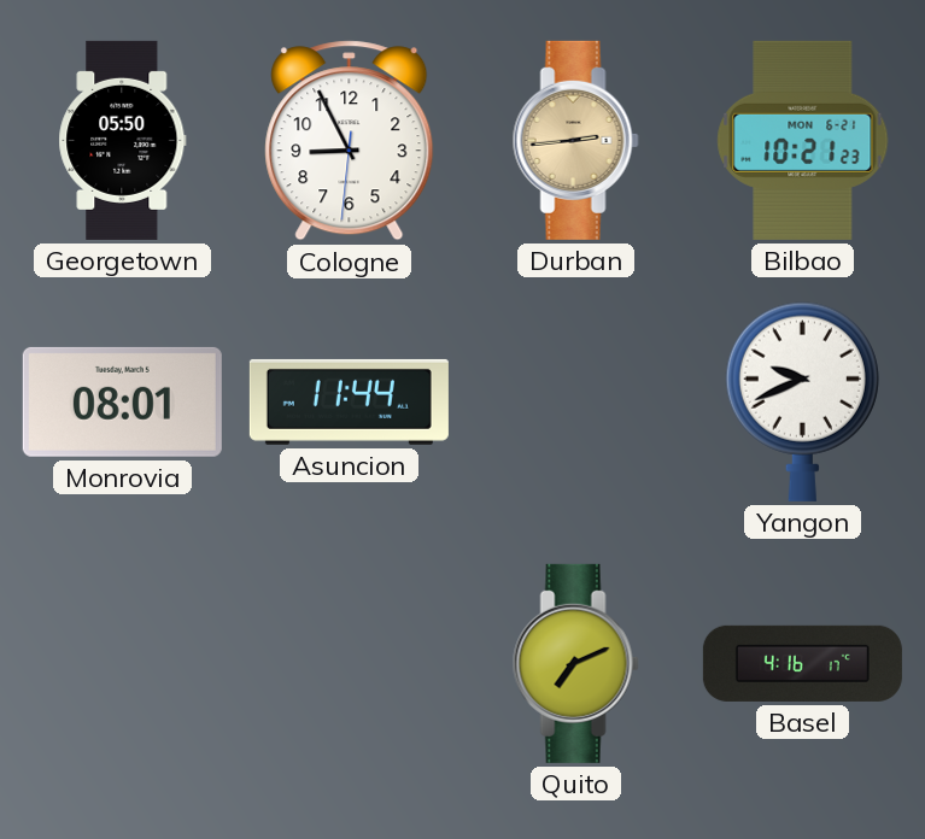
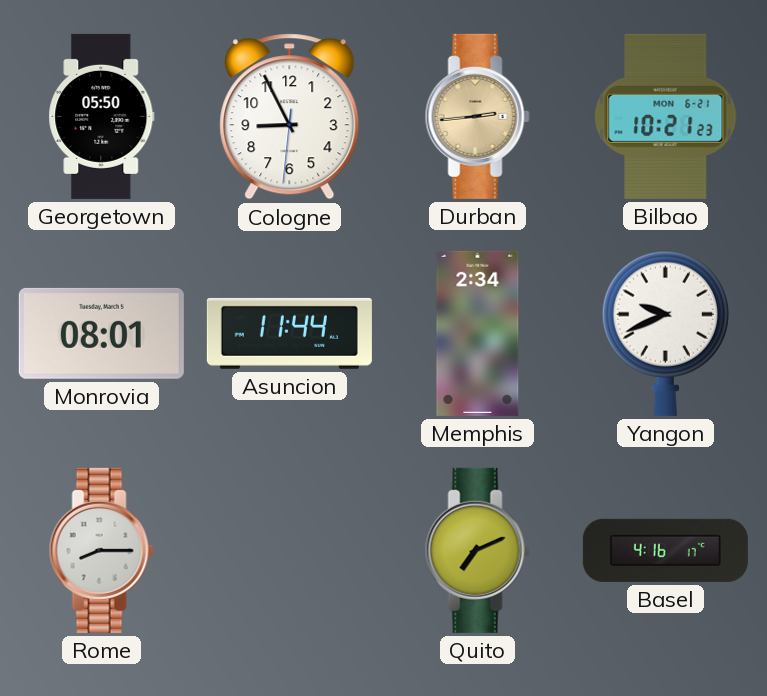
Memphis: none -> 2:34 (478, 333)
Rome: none -> 8:15 (101, 550)
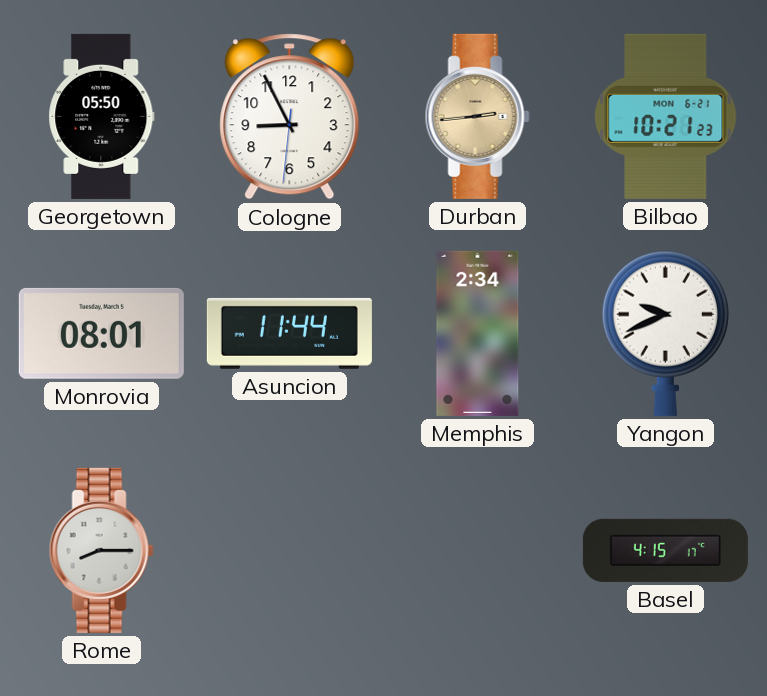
Quito: 7:11 -> none (477, 550)
Basel: 4:16 -> 4:15 (665, 550)
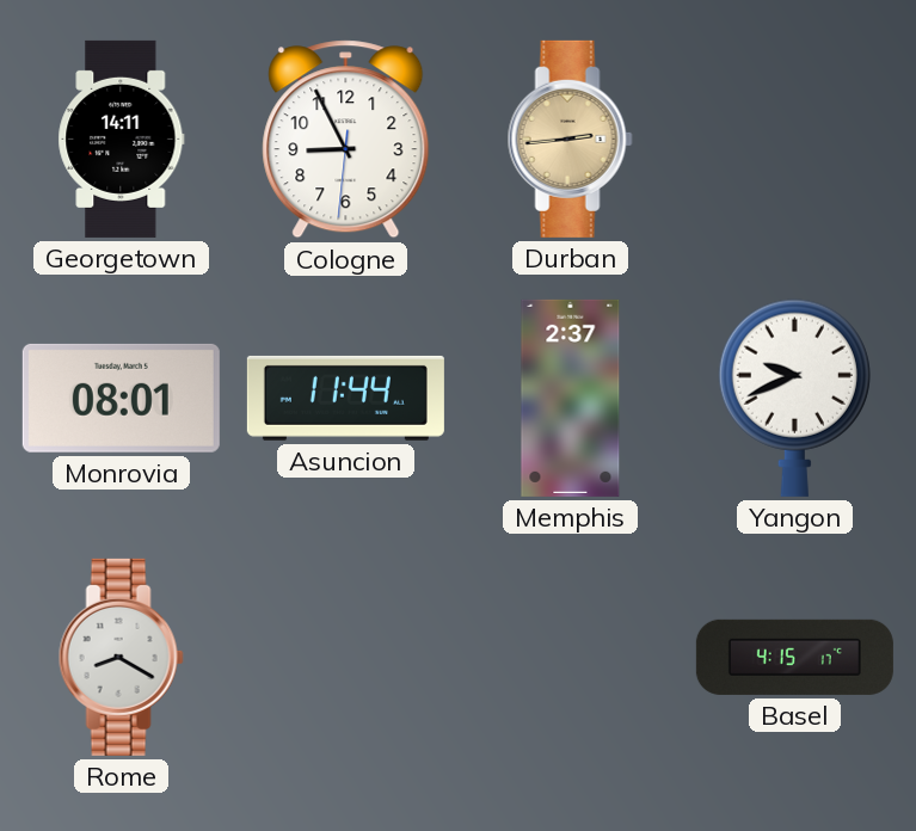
Georgetown: 05:50 -> 14:11 (122, 138)
Bilbao: 10:21 -> none (666, 116)
Memphis: 2:34 -> 2:37 (571, 398)
Rome: 8:15 -> 8:20 (121, 657)
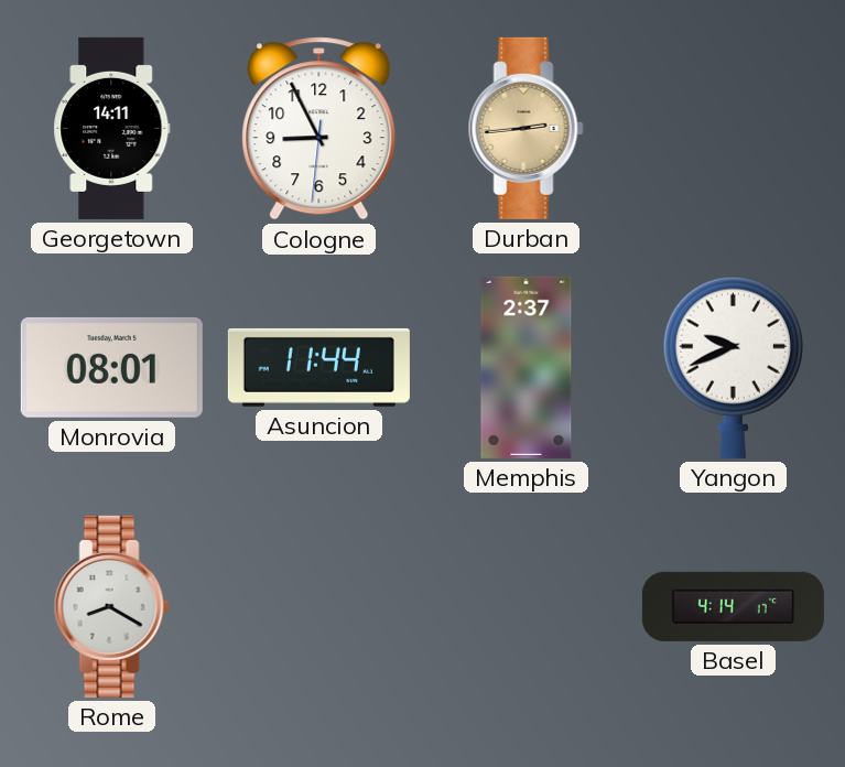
Basel: 4:15 -> 4:14 (733, 606)
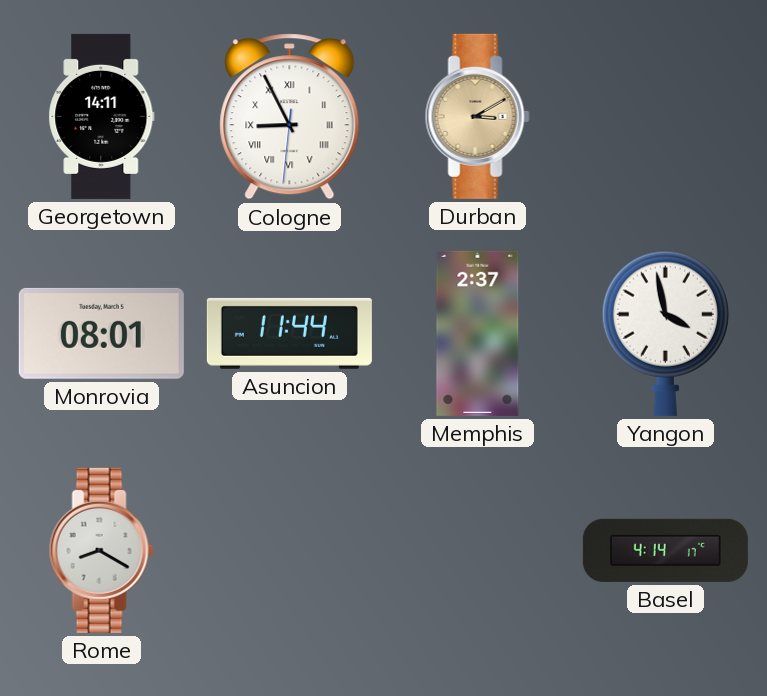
Cologne numerals: Arabic -> Roman (290, 117)
Durban: 2:44 -> 3:10 (477, 116)
Yangon: 9:41 -> 3:58 (665, 333)
